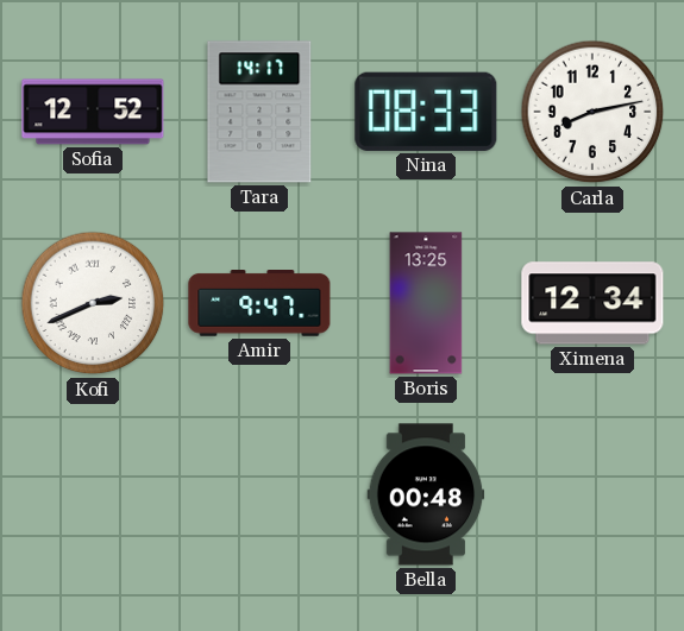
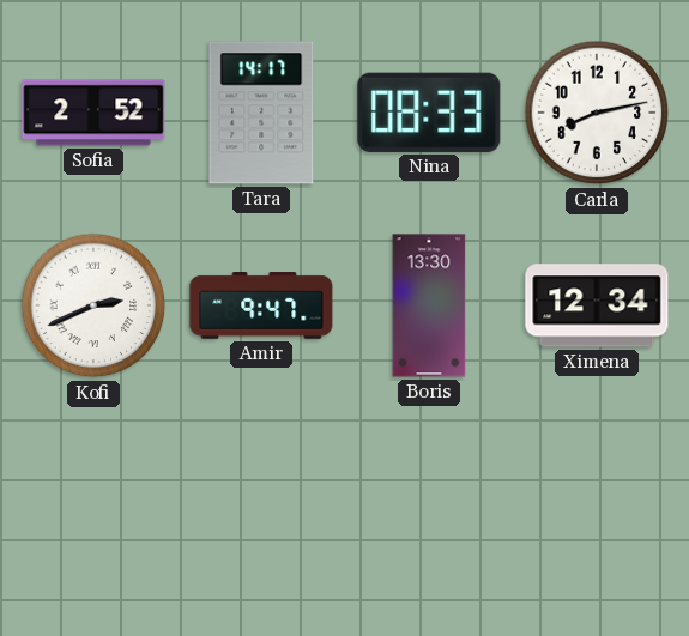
Sofia: 12:52 -> 2:52 (93, 113)
Boris: 13:25 -> 13:30 (429, 305)
Bella: 00:48 -> none (426, 494)
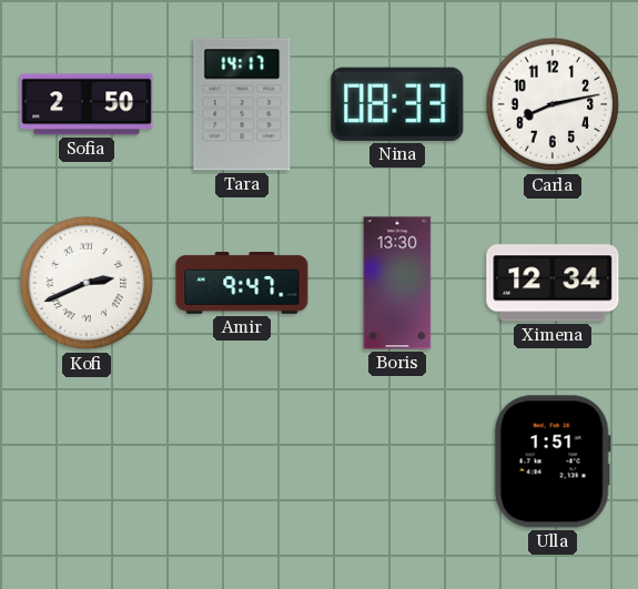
Sofia: 2:52 -> 2:50 (87, 104)
Ulla: none -> 1:51 (553, 461)
